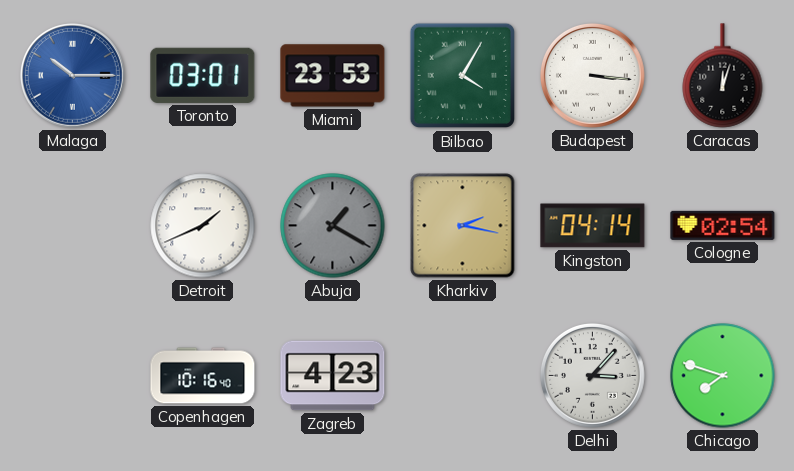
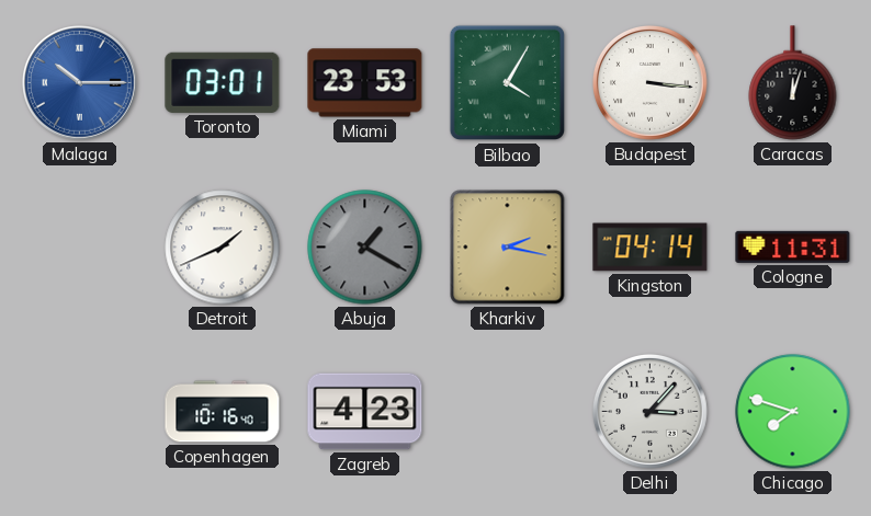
Cologne: 02:54 -> 11:31 (793, 246)
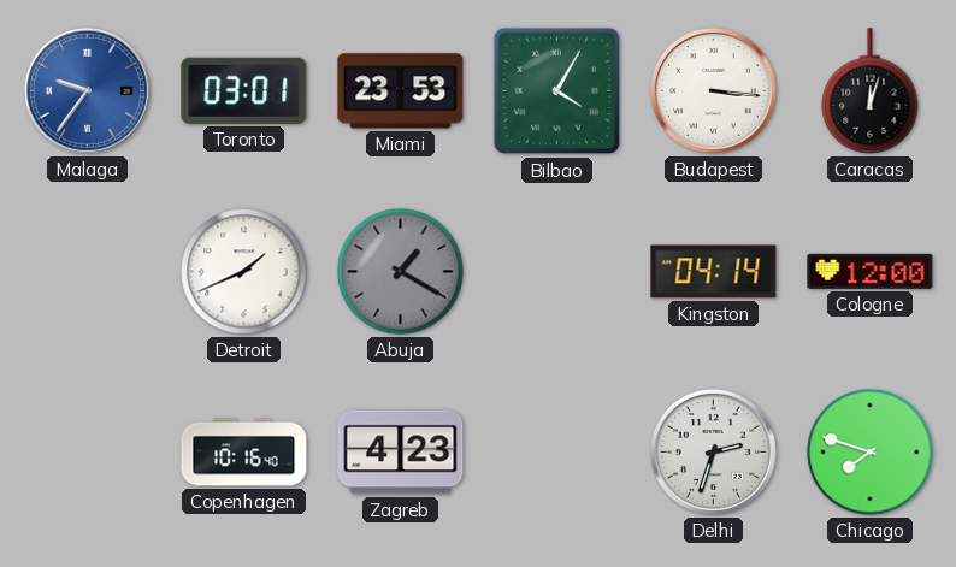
Malaga: 10:15 -> 9:36 (87, 90)
Kharkiv: 2:17 -> none (508, 248)
Cologne: 11:31 -> 12:00 (871, 271)
Delhi: 3:07 -> 2:33 (713, 451)
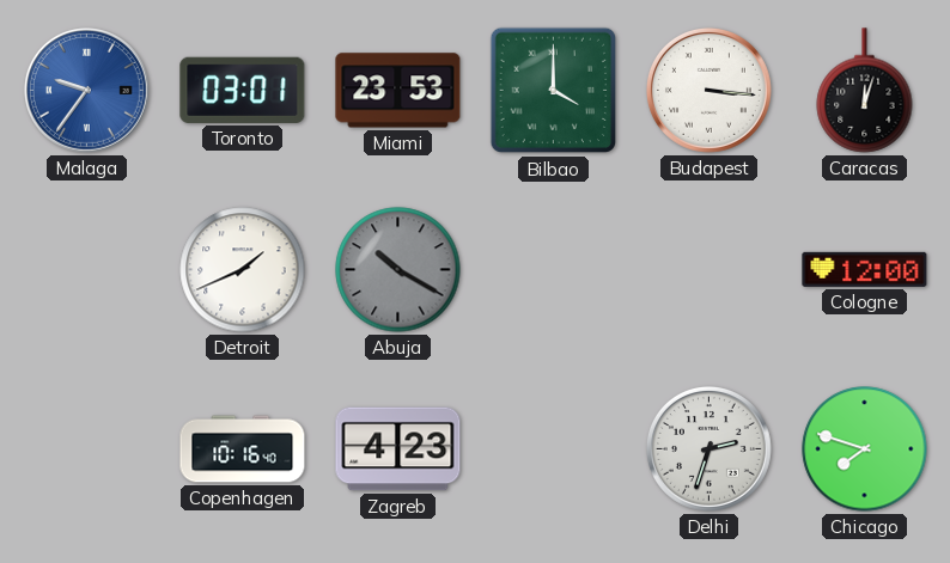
Bilbao: 4:05 -> 4:00 (554, 91)
Abuja: 1:20 -> 10:20 (398, 270)
Kingston: 04:14 -> none (714, 272)
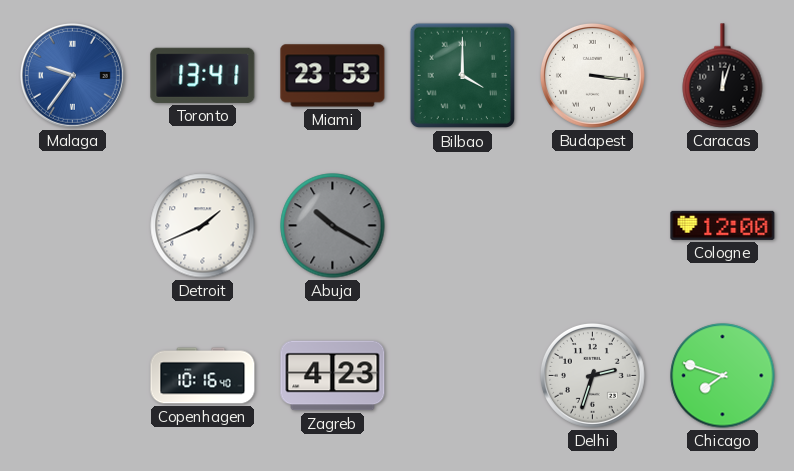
Toronto: 03:01 -> 13:41 (203, 75)
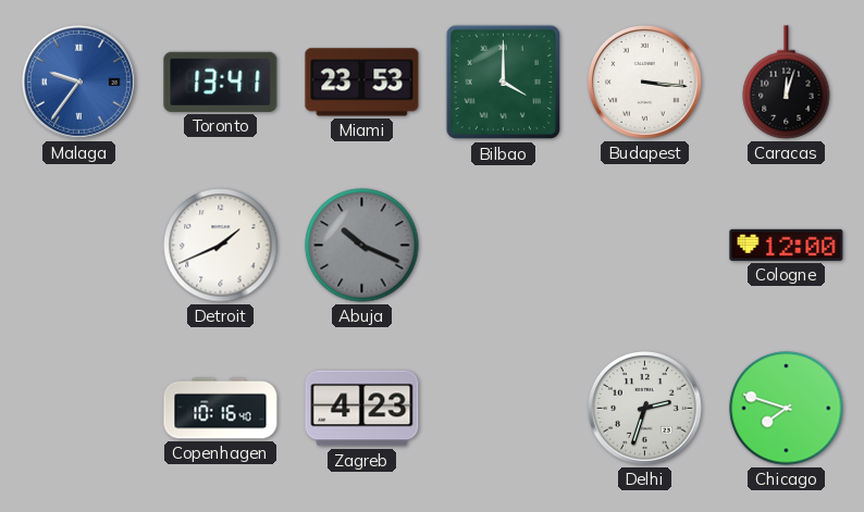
Abuja: 10:20 -> 10:19 (362, 246)
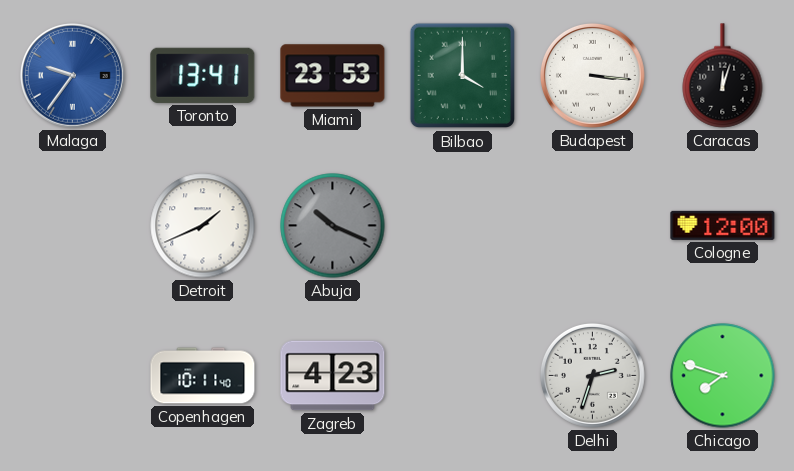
Copenhagen: 10:16 -> 10:11 (203, 376)
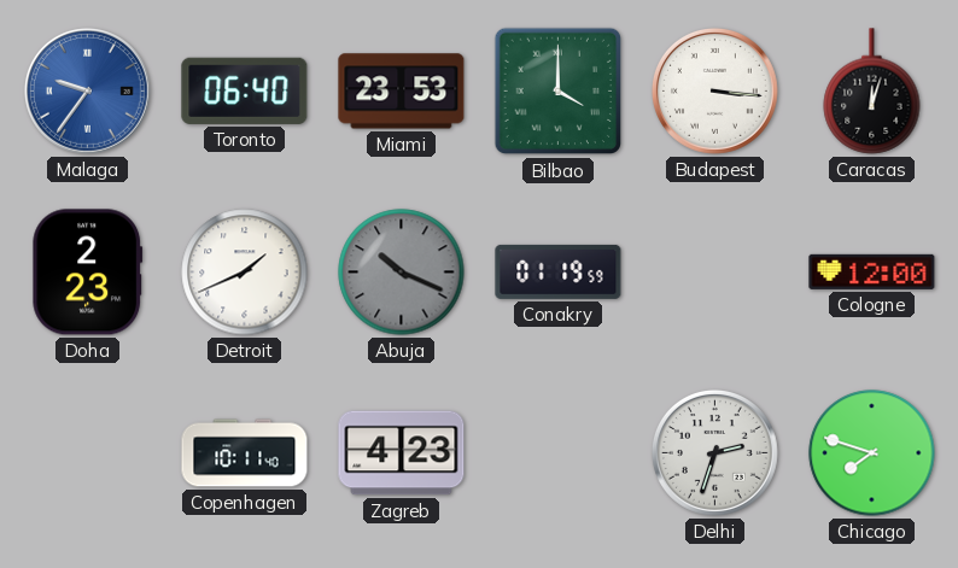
Toronto: 13:41 -> 06:40 (245, 90)
Doha: none -> 2:23 (88, 273)
Conakry: none -> 01:19 (559, 271)
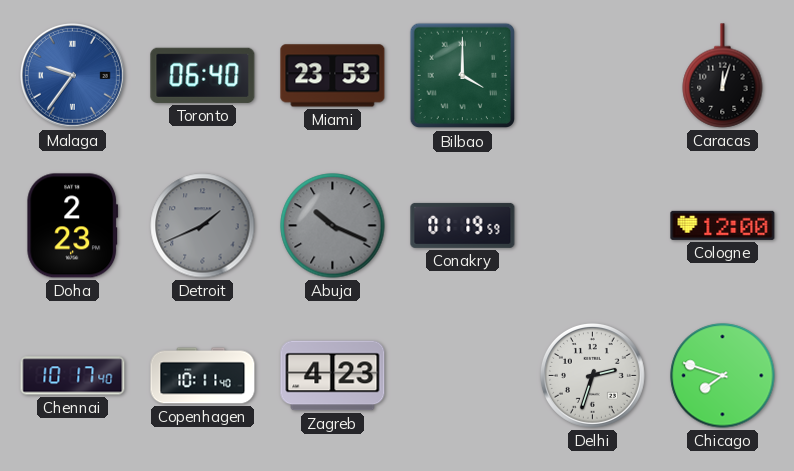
Budapest: 3:16 -> none (714, 90)
Detroit dial: white -> grey (203, 226)
Chennai: none -> 10:17 (73, 376)
